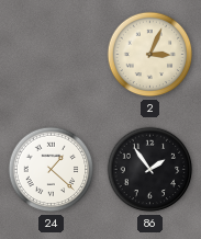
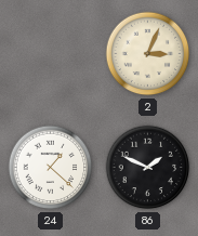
86: 1:54 -> 1:49 (148, 168)
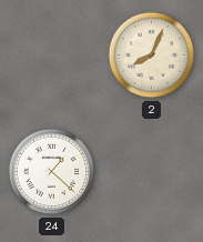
2: 3:04 -> 8:04 (152, 56)
86: 1:49 -> none (148, 168)
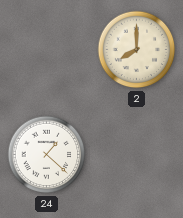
2: 8:04 -> 8:00 (137, 50)
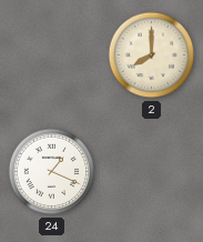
24: 1:22 -> 1:19 (52, 172)
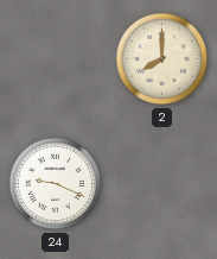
24: 1:19 -> 9:19 (56, 184)
